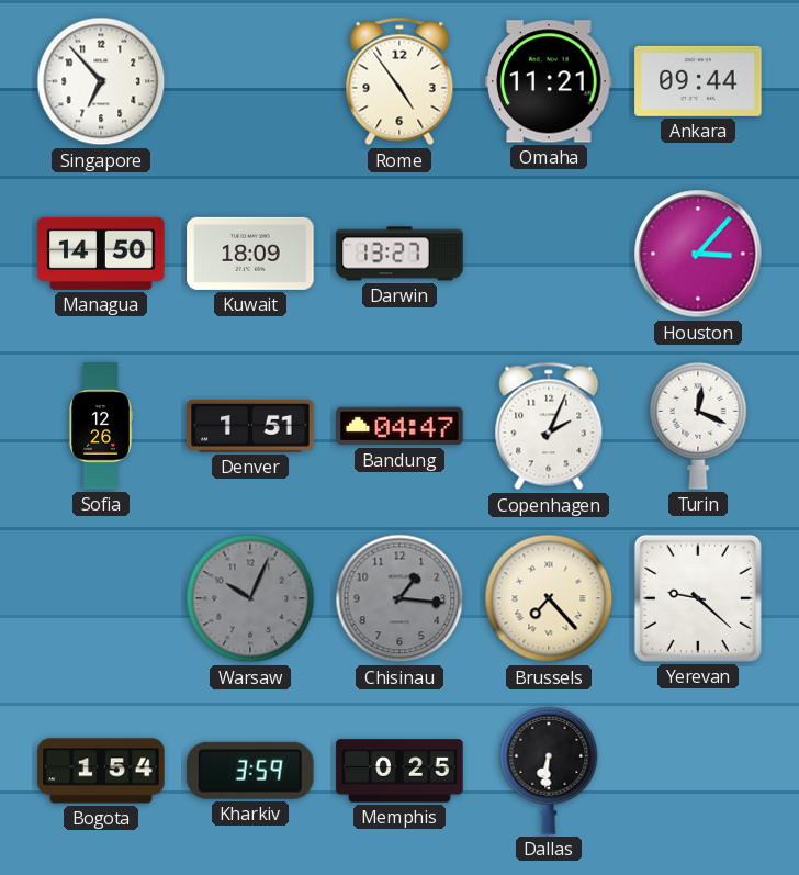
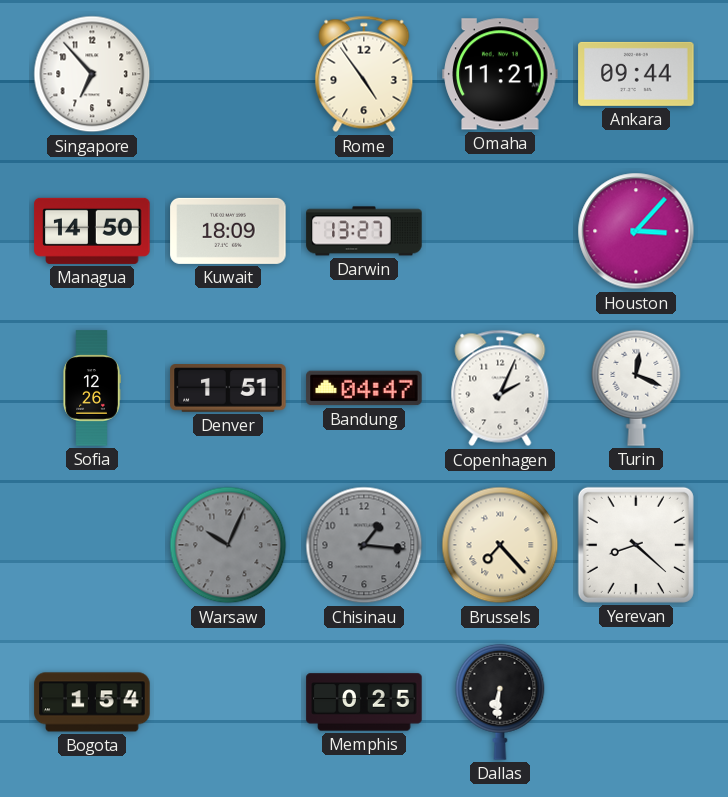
Yerevan: 9:22 -> 8:22 (636, 545)
Kharkiv: 3:59 -> none (250, 771)
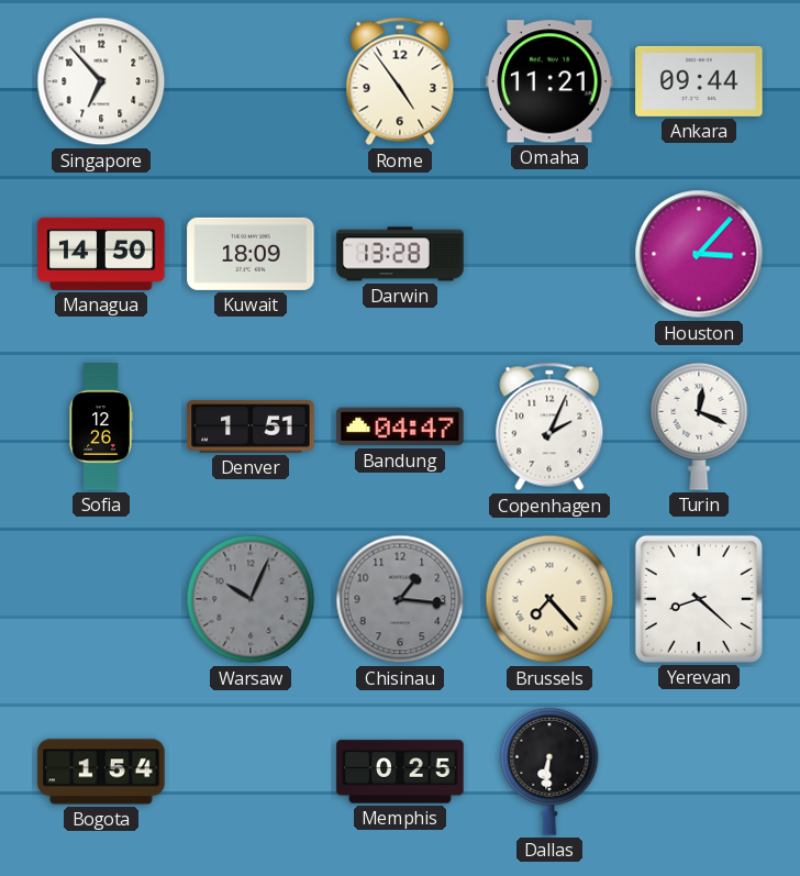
Darwin: 13:27 -> 13:28 (400, 254)
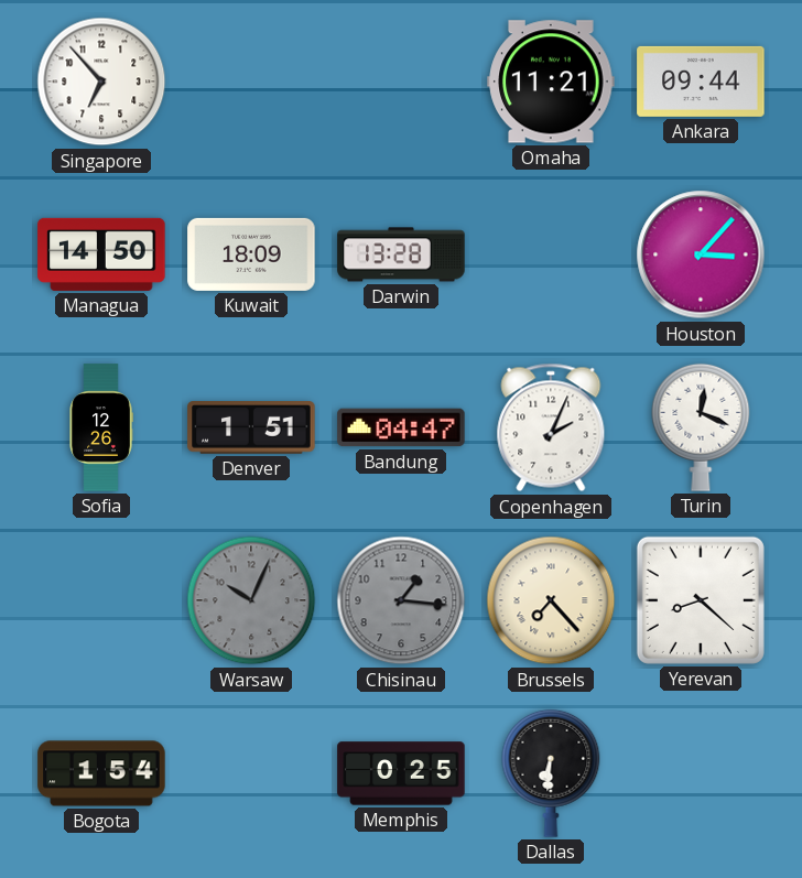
Rome: 4:54 -> none (400, 81)
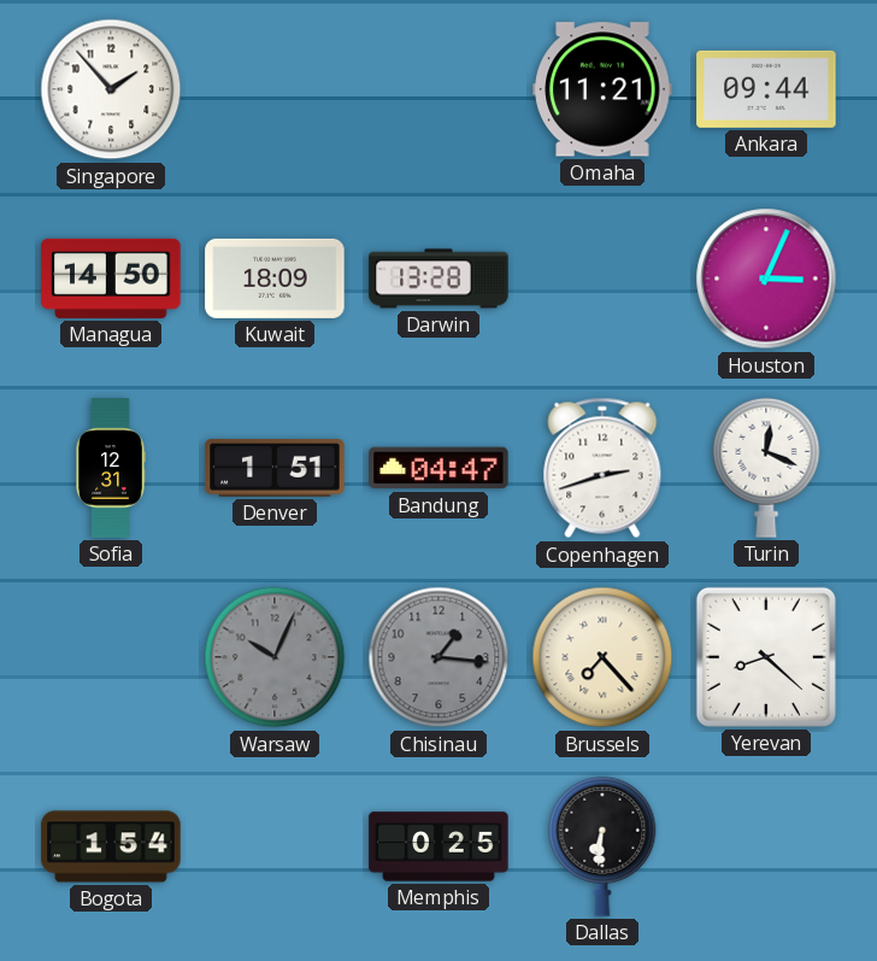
Singapore: 6:53 -> 1:53 (111, 89)
Houston: 3:07 -> 3:04 (766, 279)
Sofia: 12:26 -> 12:31 (111, 468)
Copenhagen: 2:04 -> 2:42 (602, 468)
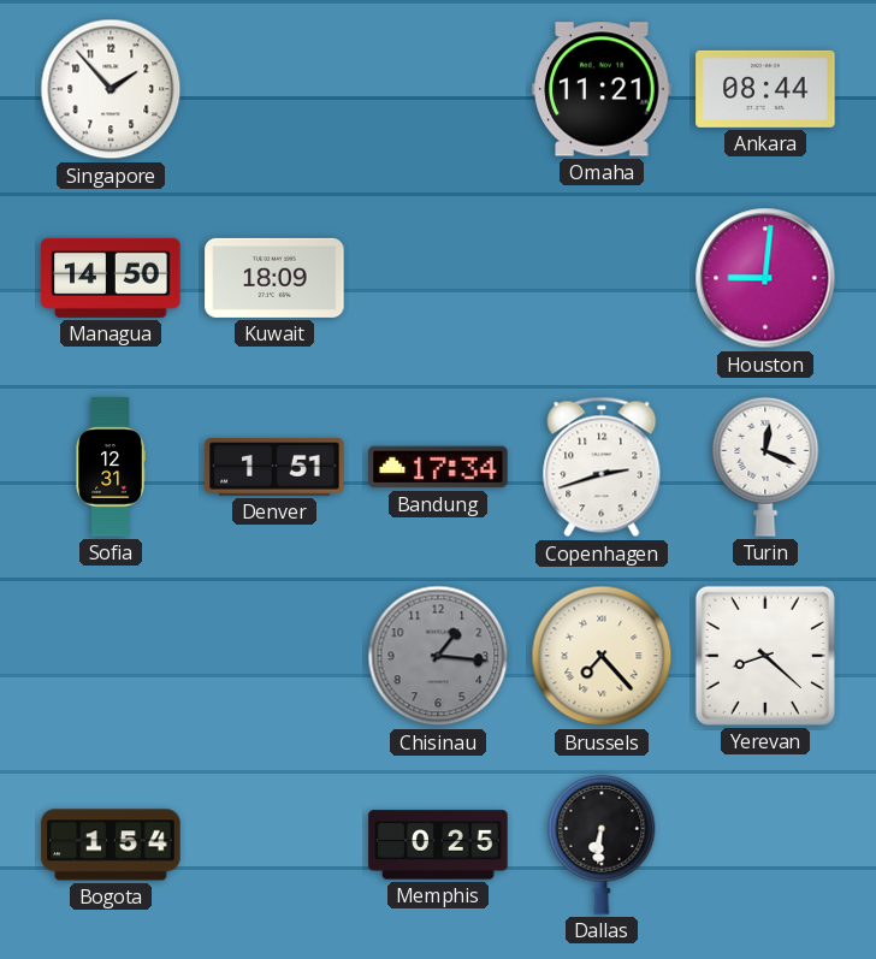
Ankara: 09:44 -> 08:44 (765, 89)
Darwin: 13:28 -> none (438, 279)
Houston: 3:04 -> 9:01 (765, 278)
Bandung: 04:47 -> 17:34 (438, 467)
Warsaw: 10:04 -> none (275, 657)
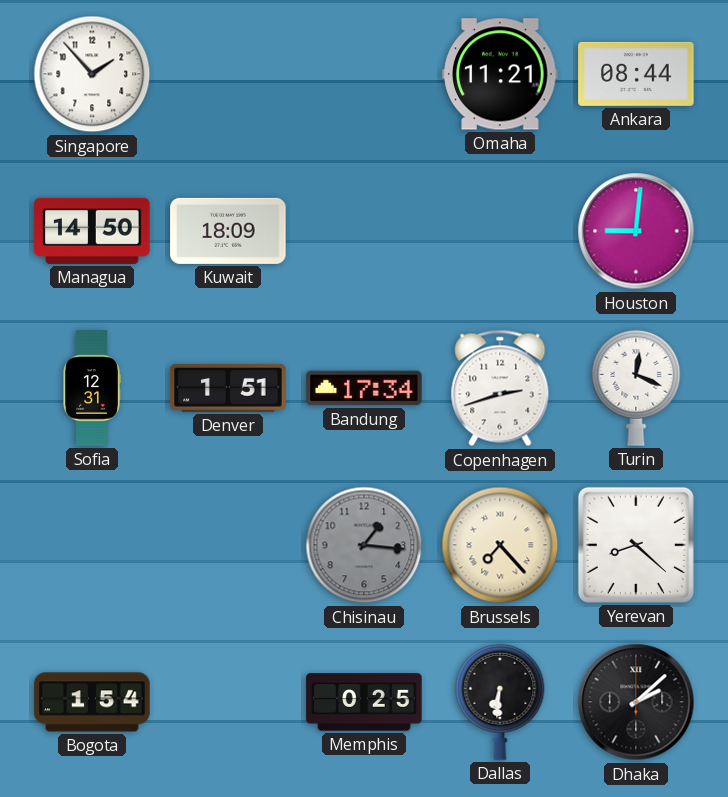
Dhaka: none -> 2:08 (636, 702)
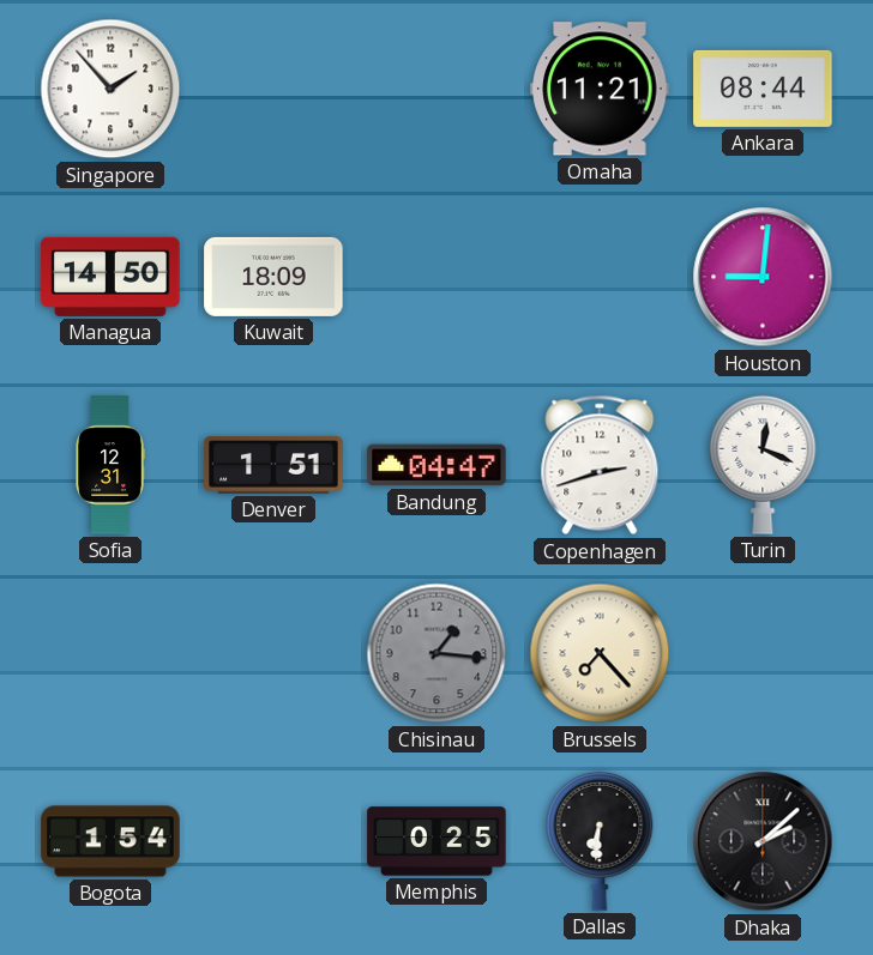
Bandung: 17:34 -> 04:47 (436, 465)
Yerevan: 8:22 -> none (636, 545)
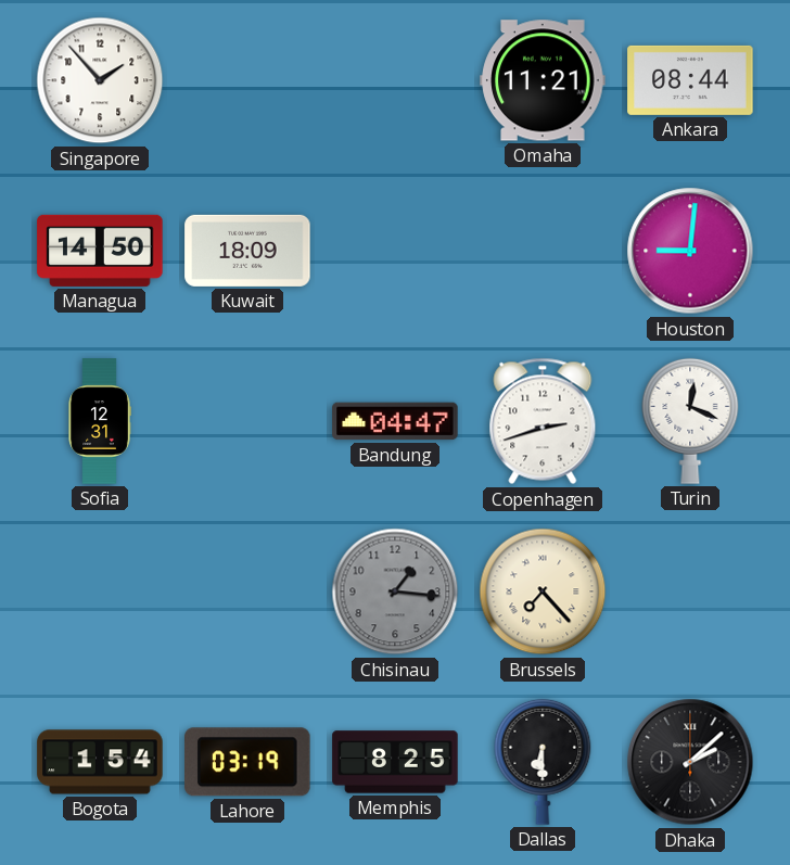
Denver: 1:51 -> none (273, 465)
Lahore: none -> 03:19 (249, 762)
Memphis: 0:25 -> 8:25 (395, 762)
Dallas: 6:31 -> 6:30 (543, 762)
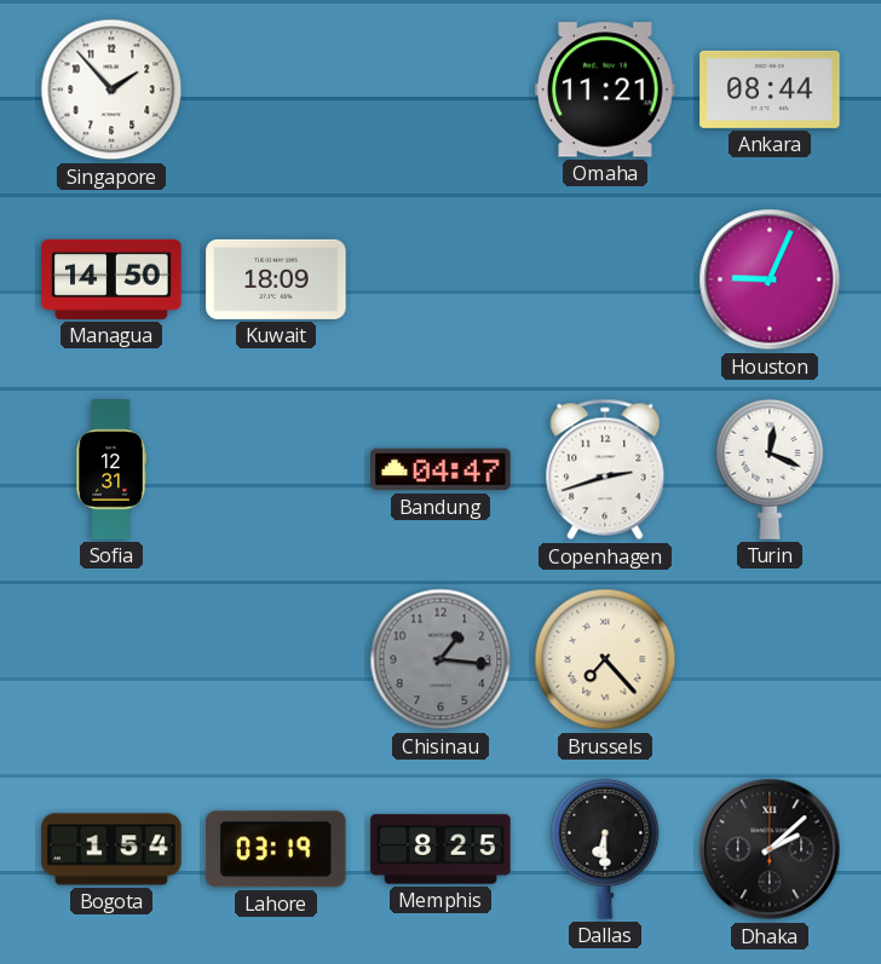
Houston: 9:01 -> 9:04 (770, 279)
